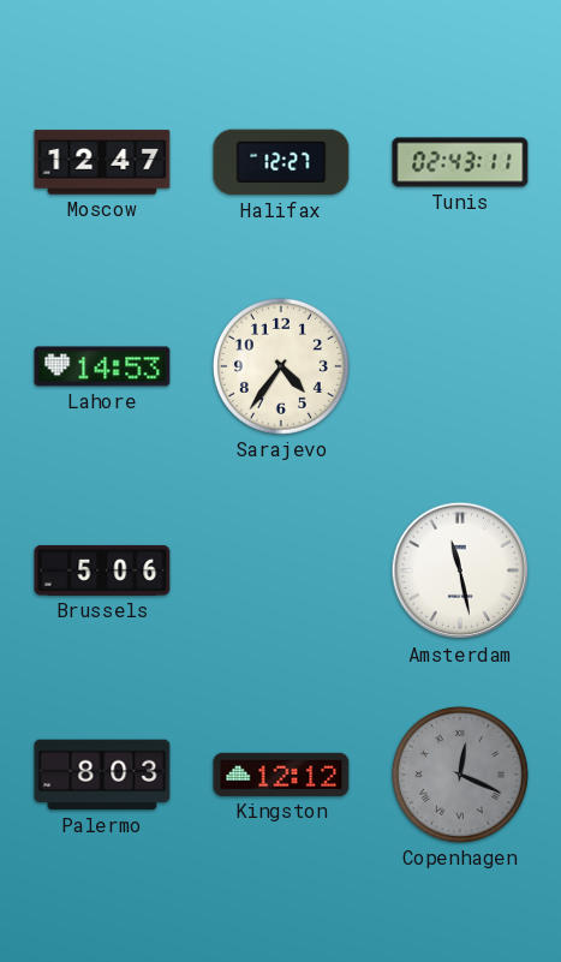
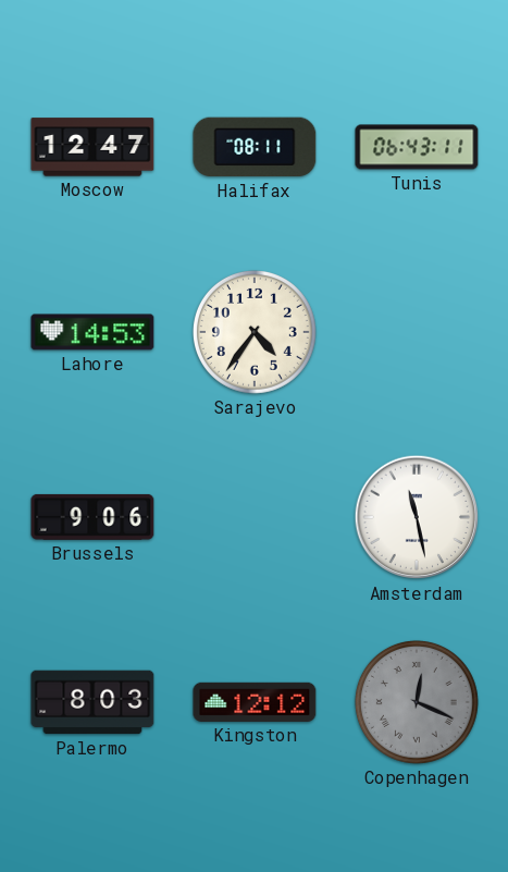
Halifax: 12:27 -> 08:11 (255, 147)
Tunis: 02:43 -> 06:43 (417, 147)
Brussels: 5:06 -> 9:06 (92, 517)
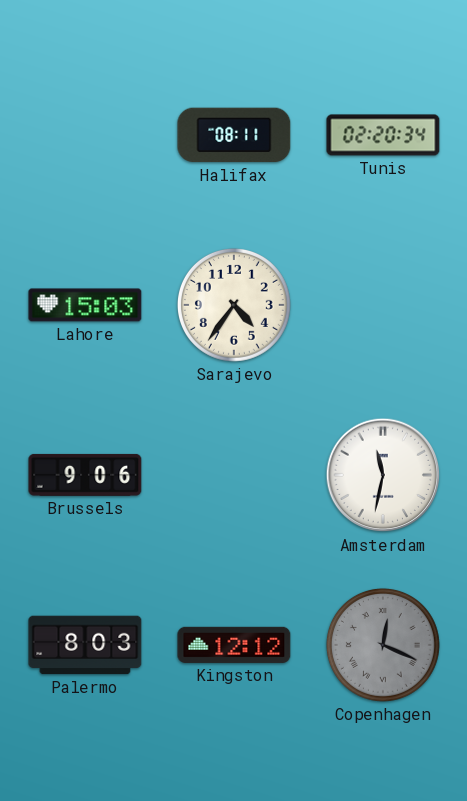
Moscow: 12:47 -> none (92, 147)
Tunis: 06:43 -> 02:20 (383, 135)
Lahore: 14:53 -> 15:03 (85, 305)
Amsterdam: 11:28 -> 11:32 (383, 475)
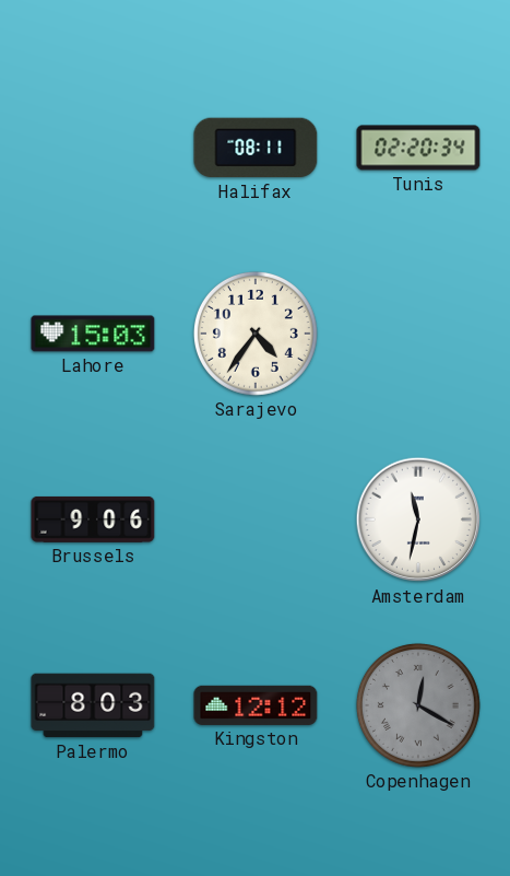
Copenhagen: 12:19 -> 12:20 (418, 705)
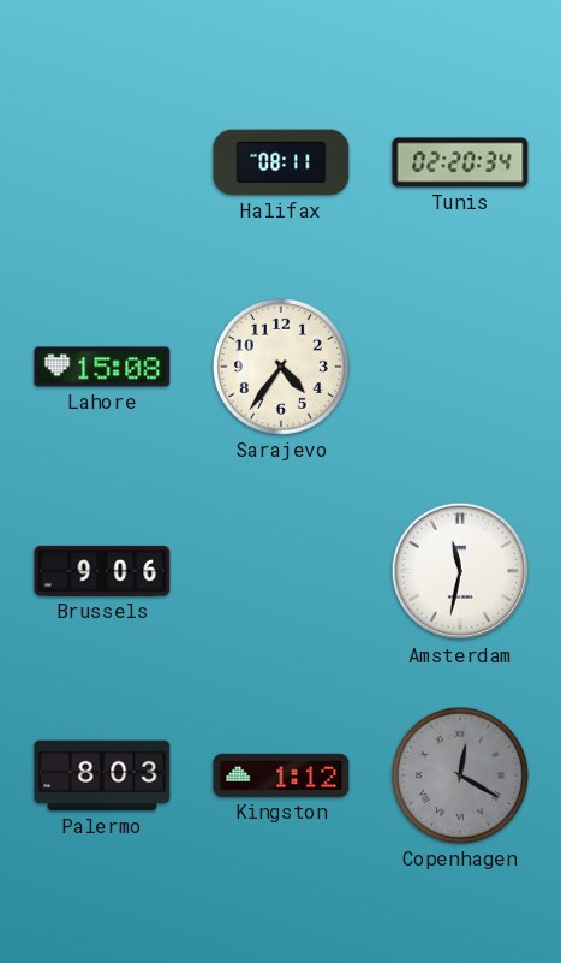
Lahore: 15:03 -> 15:08 (102, 367)
Kingston: 12:12 -> 1:12 (281, 775)
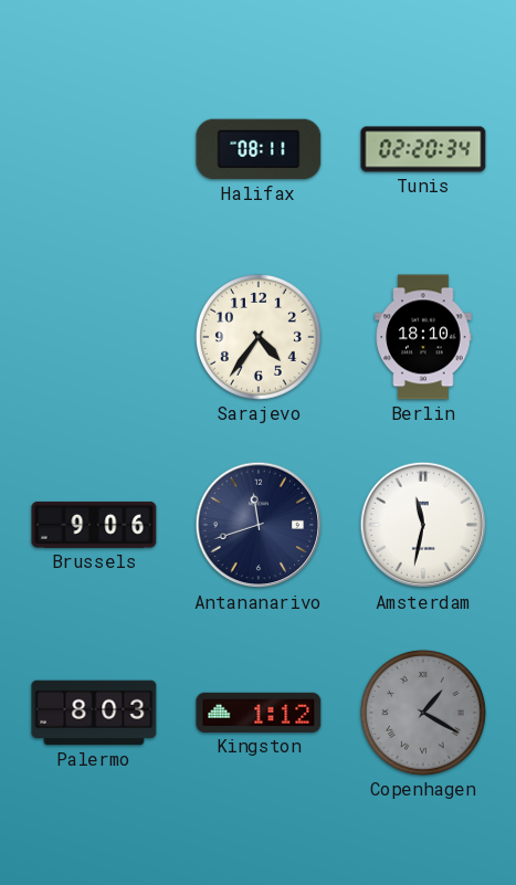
Lahore: 15:08 -> none (102, 367)
Berlin: none -> 18:10 (423, 337)
Antananarivo: none -> 11:42 (259, 525)
Copenhagen: 12:20 -> 1:20 (423, 713)
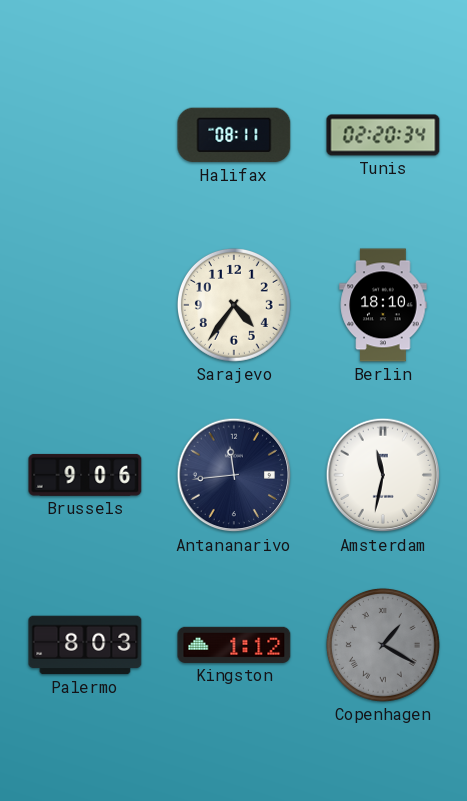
Antananarivo: 11:42 -> 11:44 (234, 475)
